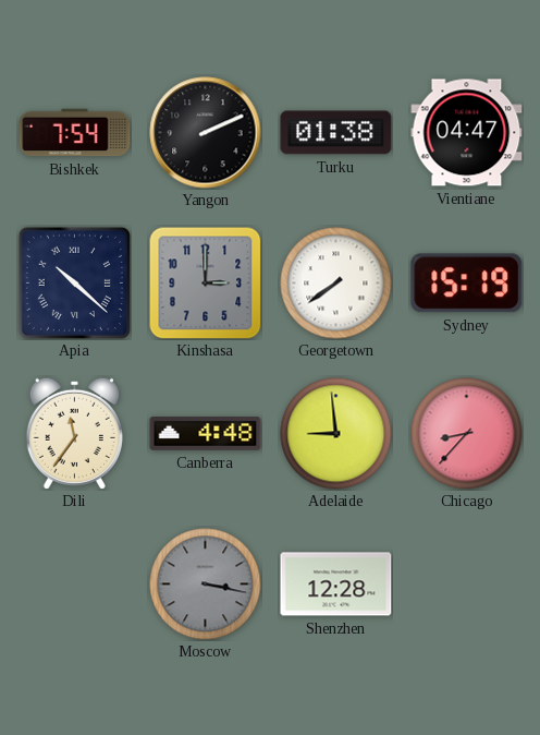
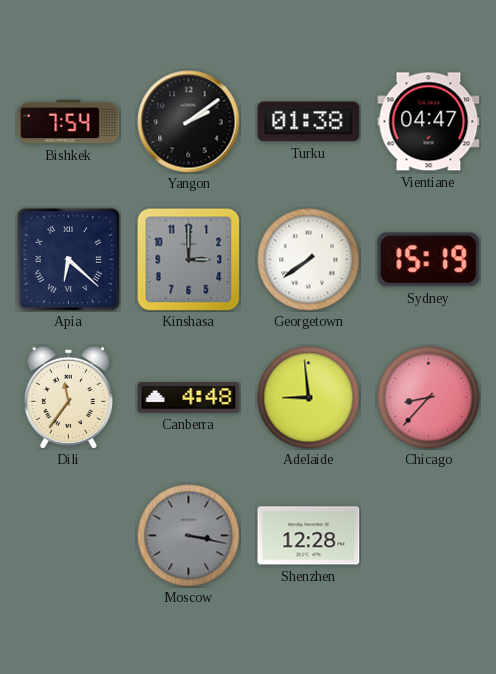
Yangon: 2:11 -> 2:09 (189, 122)
Apia: 10:22 -> 6:22 (68, 259)
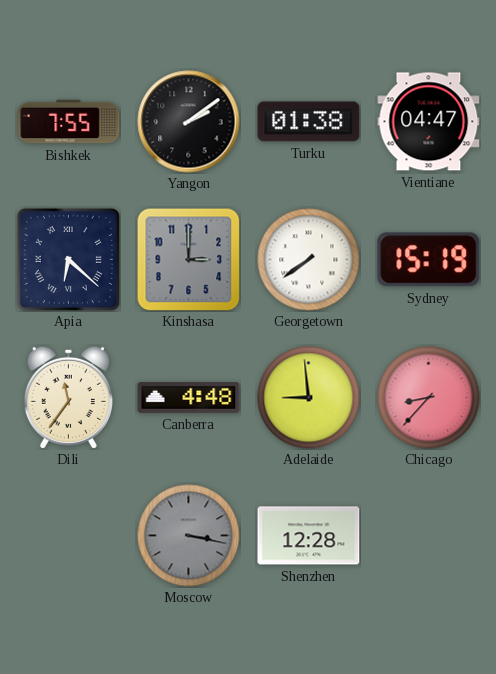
Bishkek: 7:54 -> 7:55 (69, 122)
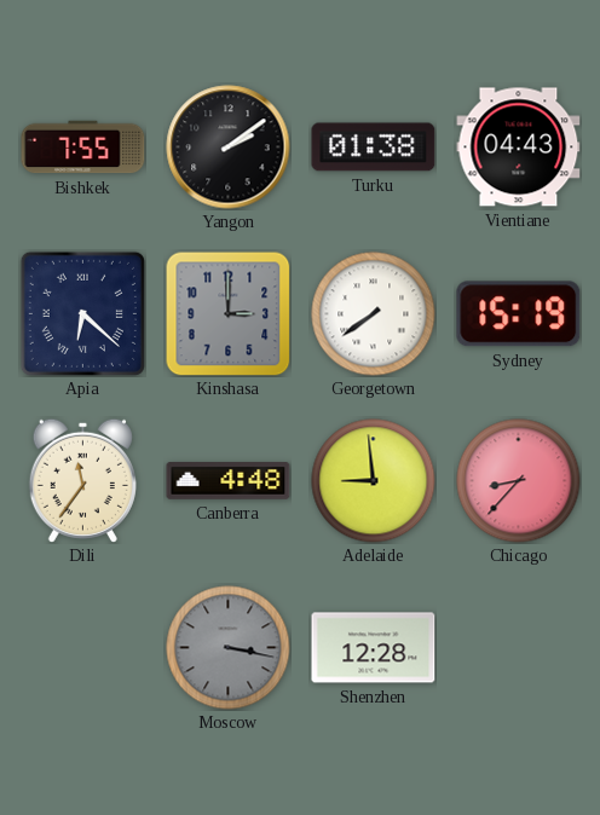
Vientiane: 04:47 -> 04:43 (519, 148)
